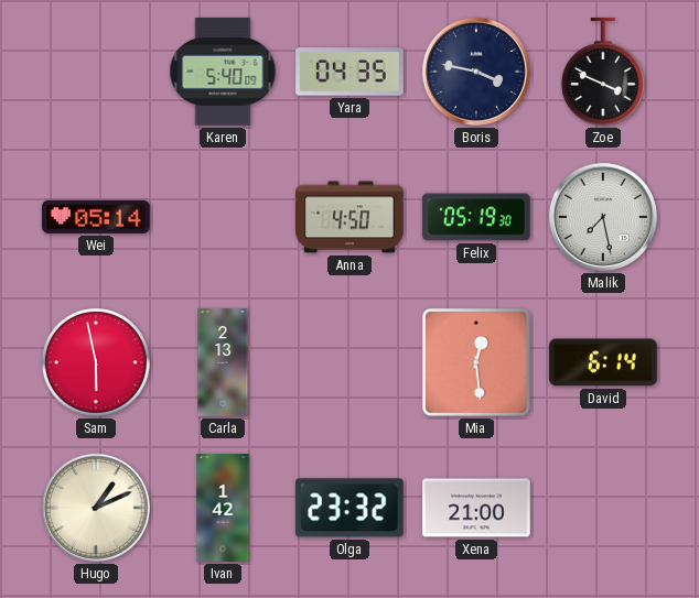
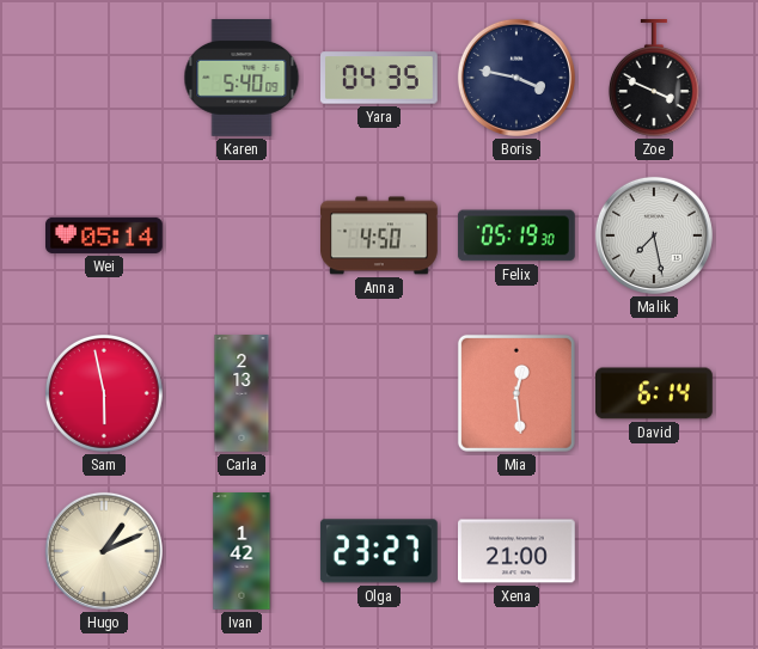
Olga: 23:32 -> 23:27 (379, 551)
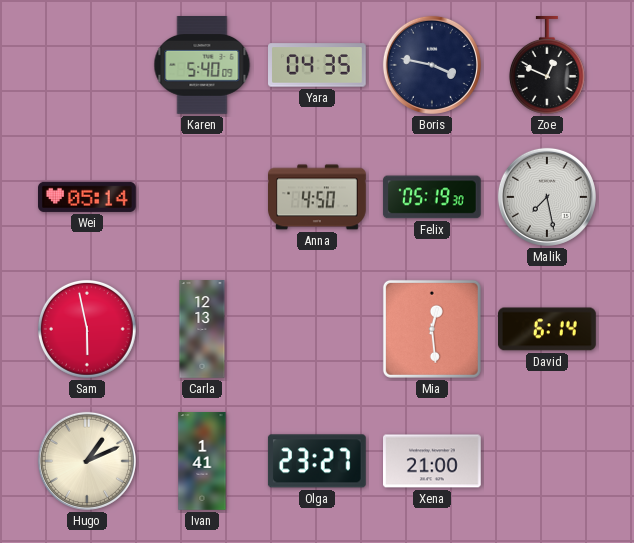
Zoe: 3:49 -> 12:49 (547, 66)
Carla: 2:13 -> 12:13 (202, 329)
Ivan: 1:42 -> 1:41 (202, 461)
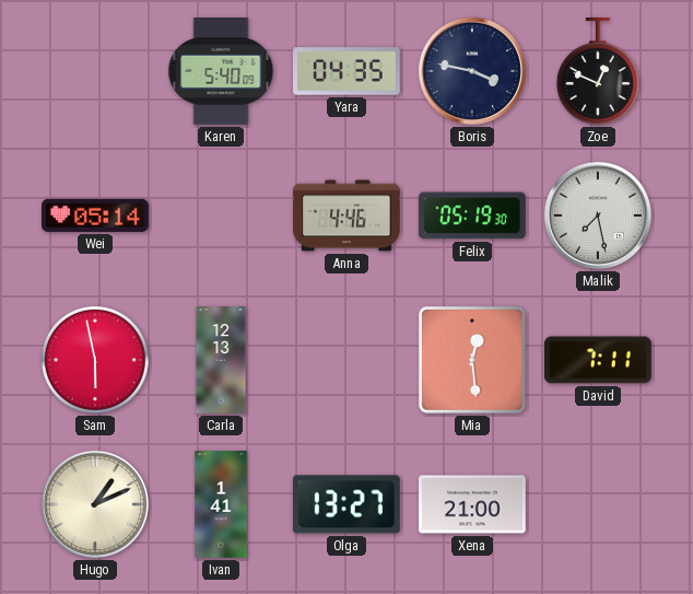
Anna: 4:50 -> 4:46 (348, 216)
David: 6:14 -> 7:11 (598, 360)
Olga: 23:27 -> 13:27 (346, 504)
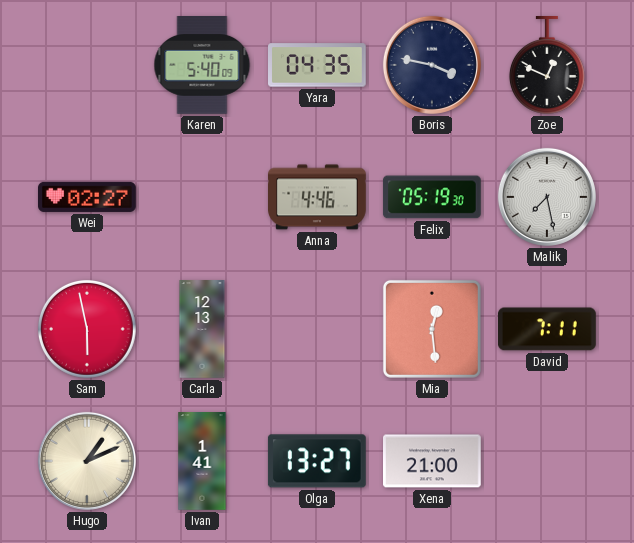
Wei: 05:14 -> 02:27 (88, 197)
